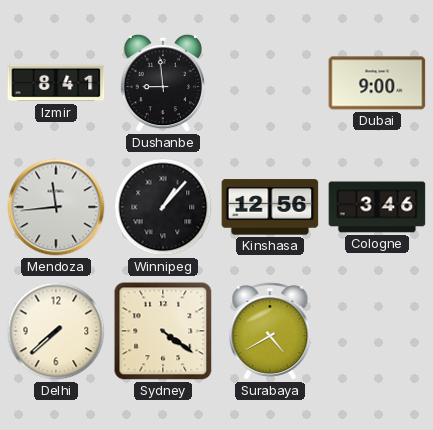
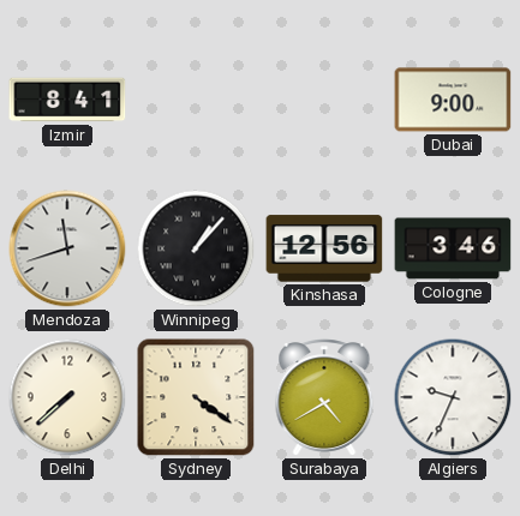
Dushanbe: 8:59 -> none (163, 83)
Mendoza: 11:44 -> 11:42 (67, 248)
Algiers: none -> 9:34 (453, 397)
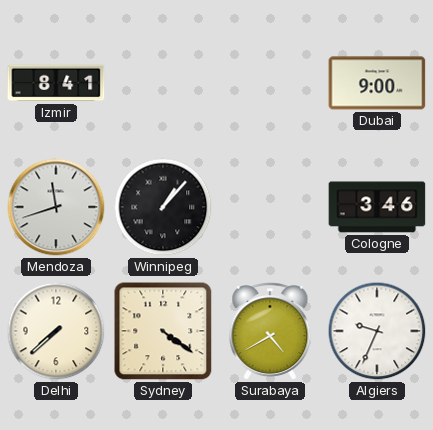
Kinshasa: 12:56 -> none (324, 248)
